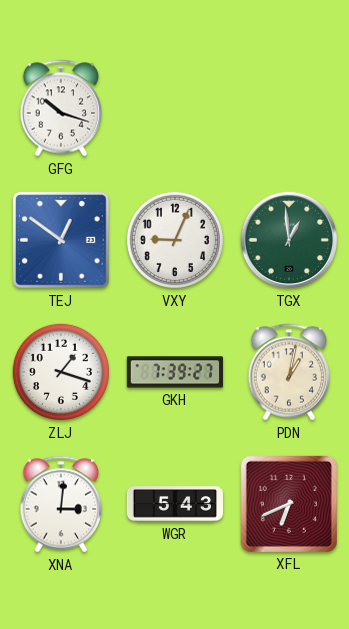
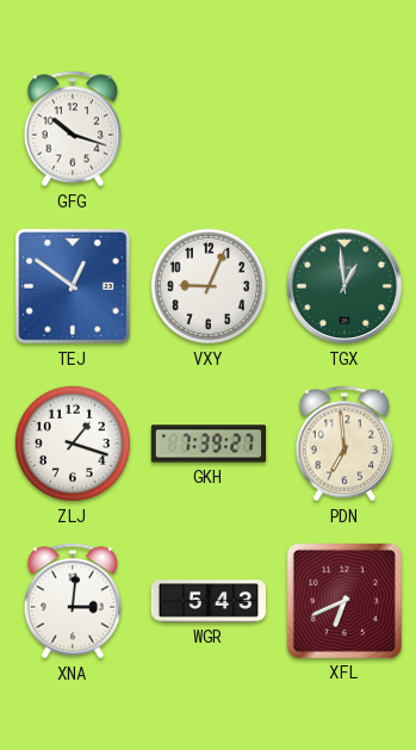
PDN: 1:02 -> 6:59 (344, 444)
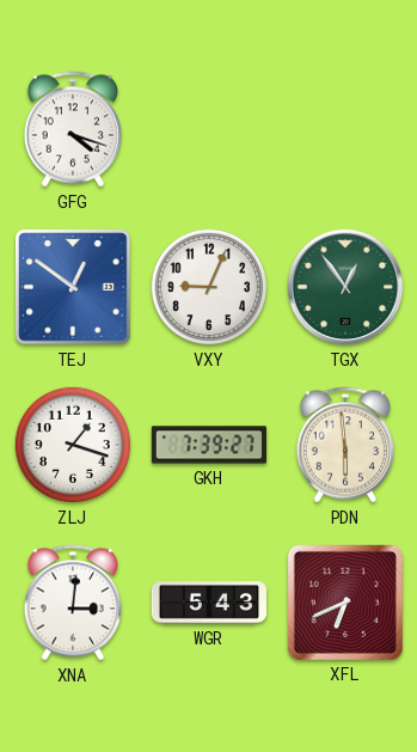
GFG: 10:18 -> 4:18 (73, 129)
TGX: 12:59 -> 12:54 (345, 287)
PDN: 6:59 -> 5:59 (345, 445)
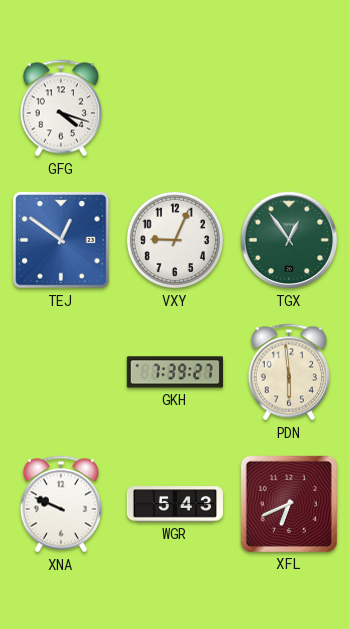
ZLJ: 1:18 -> none (73, 445)
XNA: 3:01 -> 9:49 (61, 504)
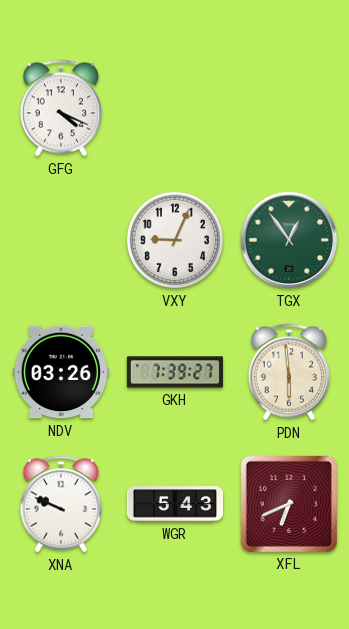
GFG: 4:18 -> 4:19 (61, 108)
TEJ: 12:51 -> none (62, 241)
NDV: none -> 03:26 (61, 372)
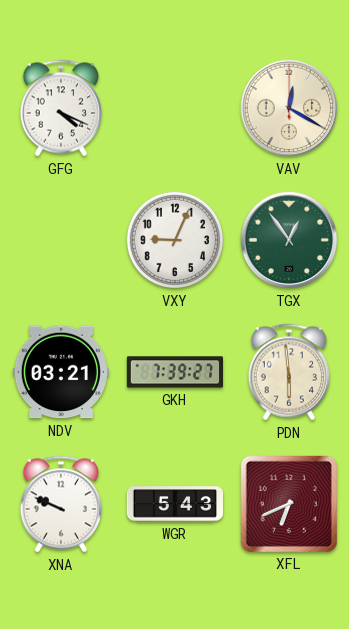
VAV: none -> 12:20 (289, 108)
NDV: 03:26 -> 03:21 (61, 372)
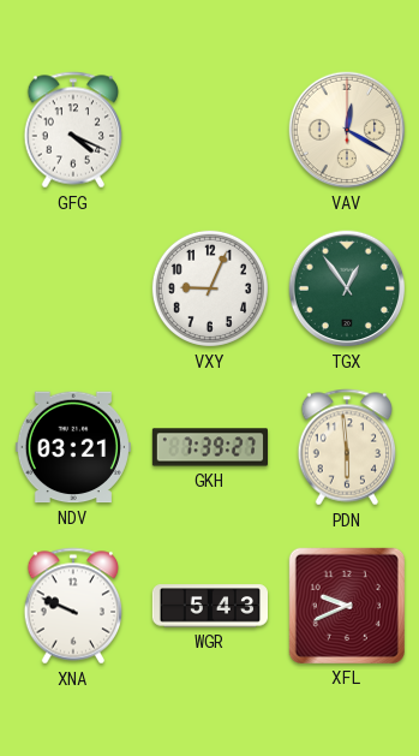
XFL: 6:41 -> 9:41 (347, 606)
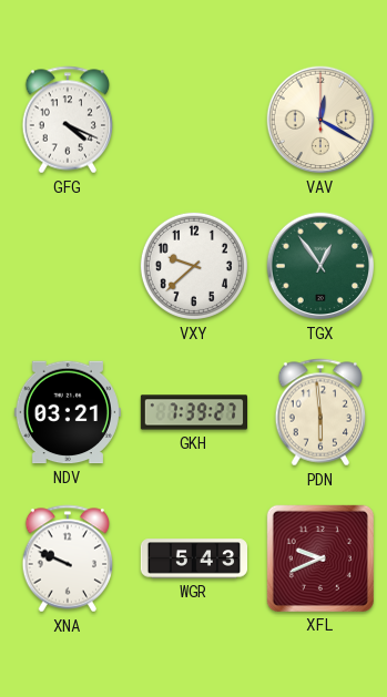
VXY: 9:04 -> 9:38 (194, 266)
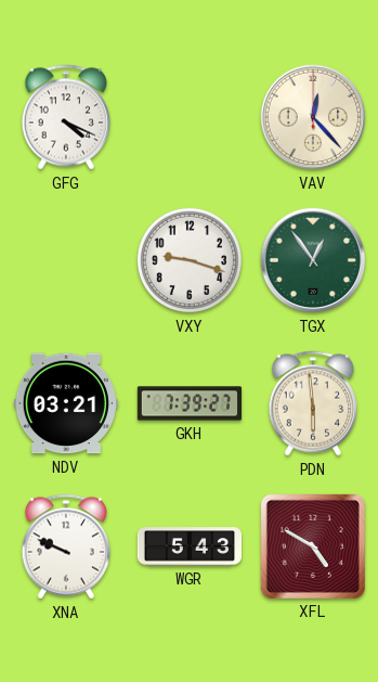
VAV: 12:20 -> 12:23 (313, 117)
VXY: 9:38 -> 9:18 (190, 260)
XFL: 9:41 -> 4:50 (313, 546)
